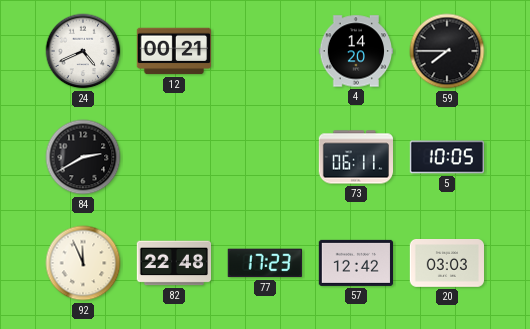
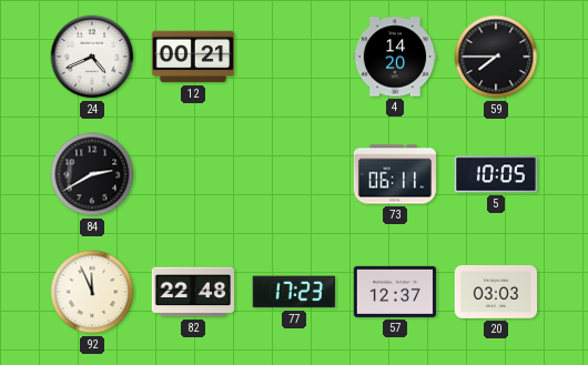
57: 12:42 -> 12:37 (394, 292)
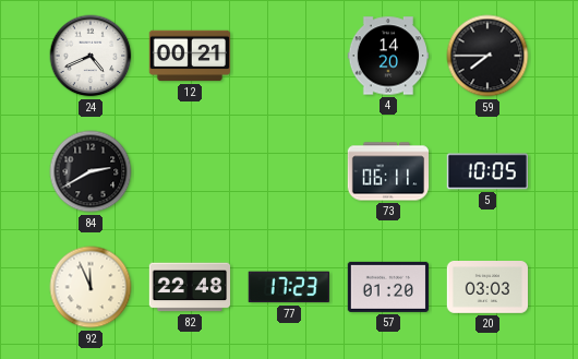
57: 12:37 -> 01:20 (387, 287)
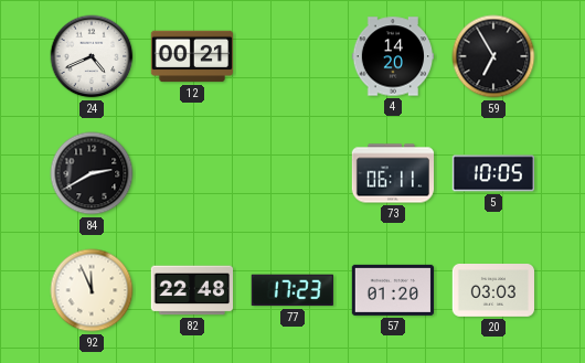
59: 7:45 -> 6:55 (493, 56)
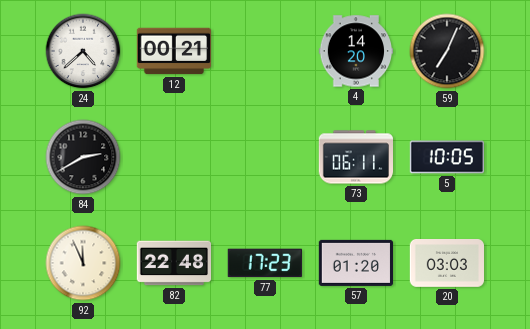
24: 4:41 -> 4:38 (83, 51)
59: 6:55 -> 7:04 (447, 51)
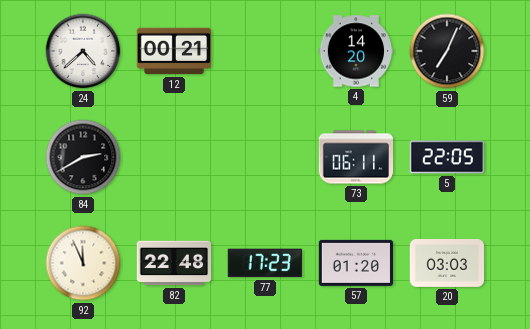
5: 10:05 -> 22:05 (446, 157)
